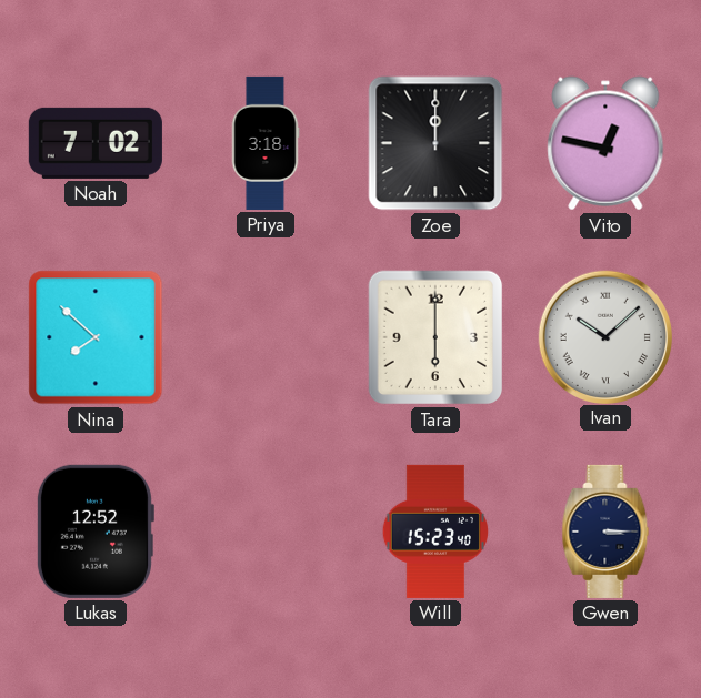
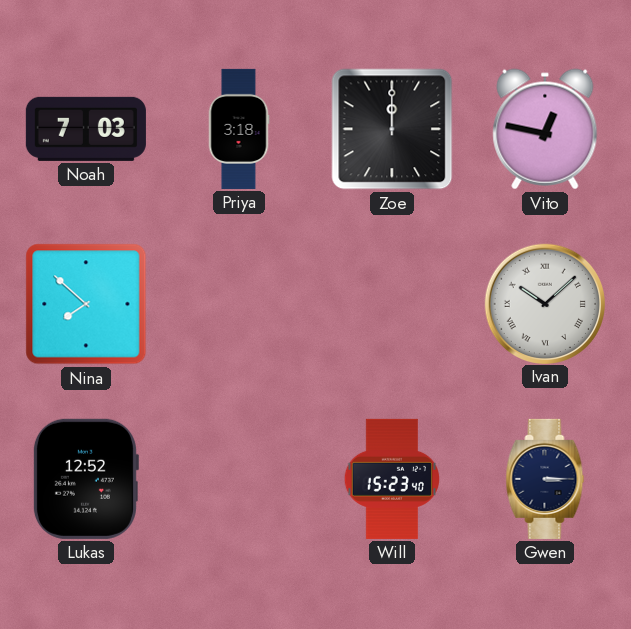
Noah: 7:02 -> 7:03 (86, 129)
Tara: 6:00 -> none (435, 337)
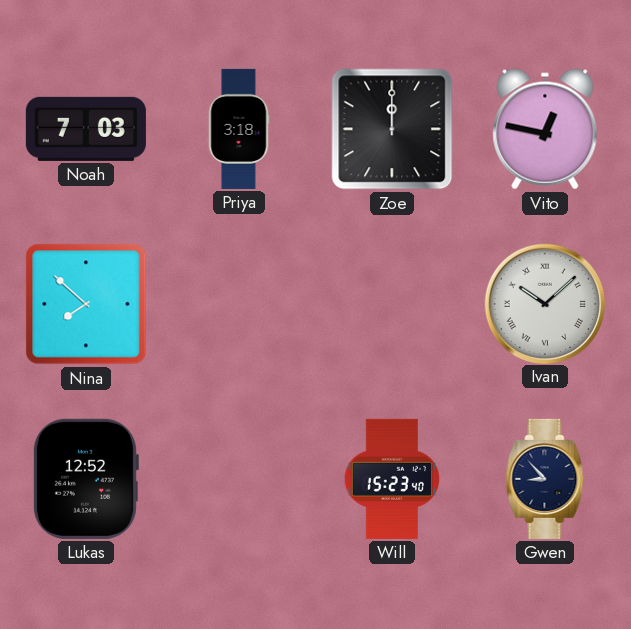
Gwen: 3:15 -> 8:53 (545, 479)
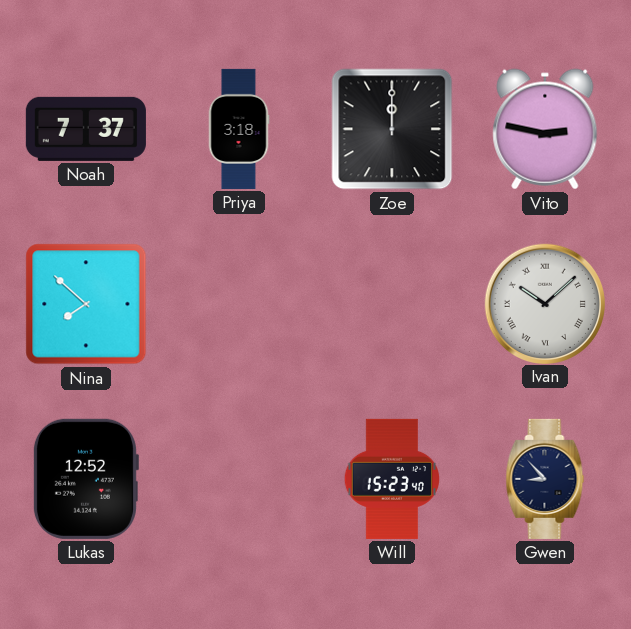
Noah: 7:03 -> 7:37 (86, 129)
Vito: 12:47 -> 2:47 (545, 129)
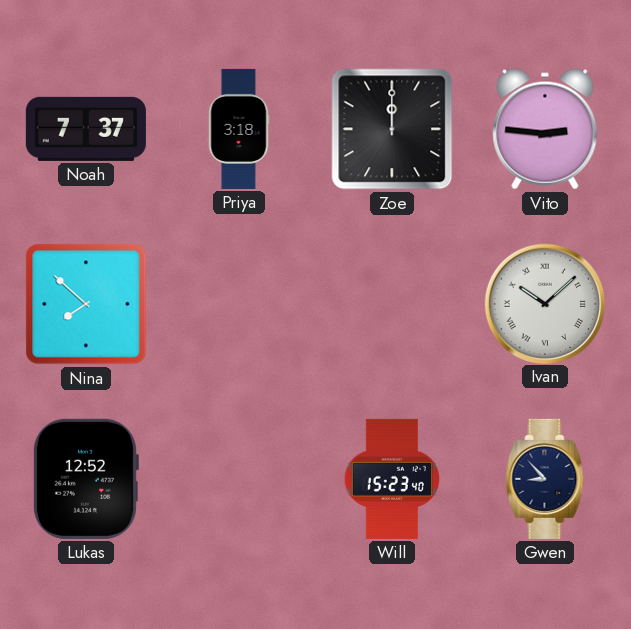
Vito: 2:47 -> 2:46 (545, 129)
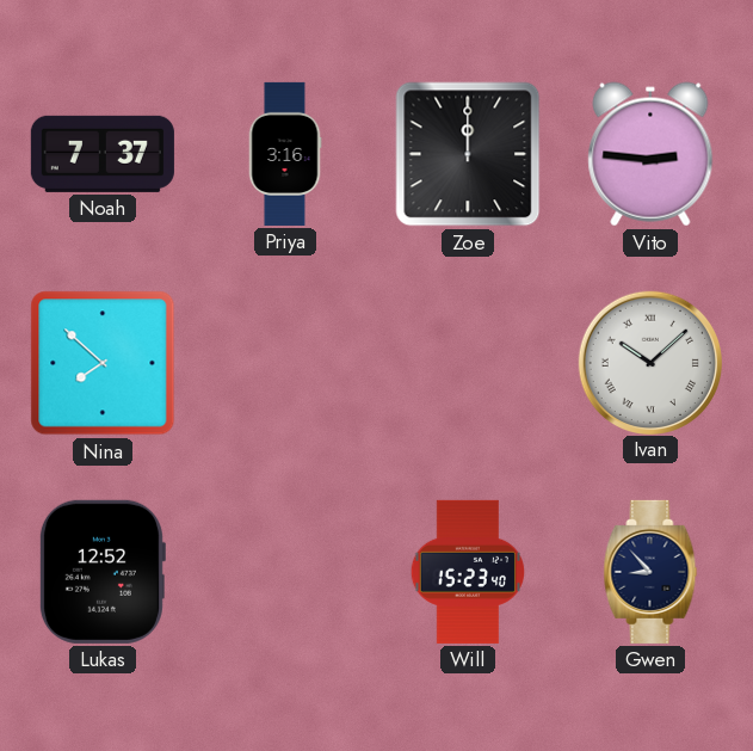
Priya: 3:18 -> 3:16 (285, 154)
